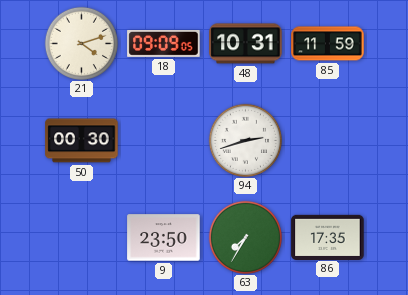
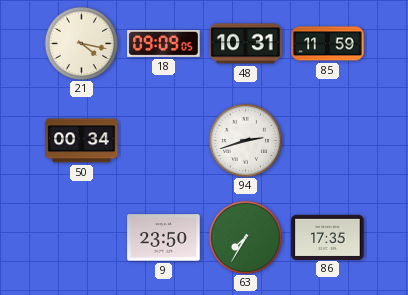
21: 4:12 -> 4:17 (81, 43)
50: 00:30 -> 00:34 (82, 141)
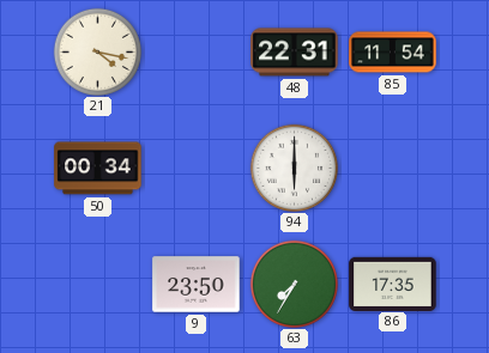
18: 09:09 -> none (164, 43)
48: 10:31 -> 22:31 (295, 53)
85: 11:59 -> 11:54 (393, 53)
94: 2:42 -> 6:00 (294, 168)
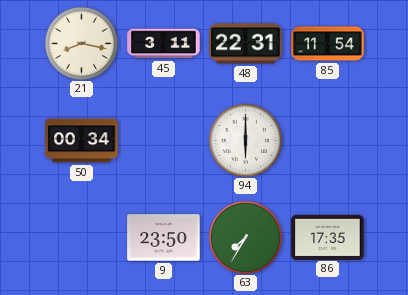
21: 4:17 -> 8:17 (81, 43)
45: none -> 3:11 (164, 44)
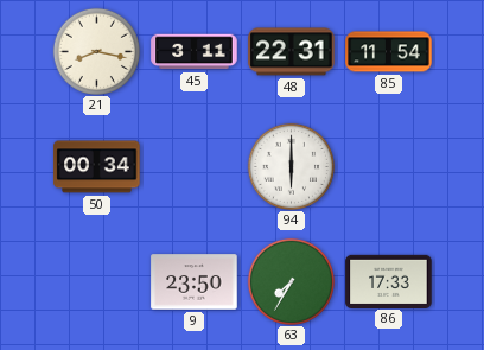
86: 17:35 -> 17:33 (389, 281)
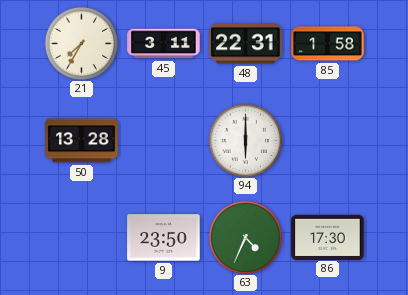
21: 8:17 -> 7:35 (81, 43)
85: 11:54 -> 1:58 (328, 44)
50: 00:34 -> 13:28 (82, 141)
63: 7:35 -> 4:34 (245, 237)
86: 17:33 -> 17:30 (328, 237)
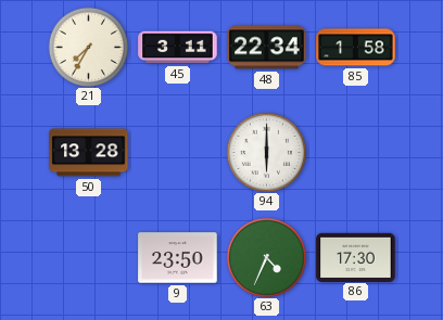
48: 22:31 -> 22:34 (267, 48)
